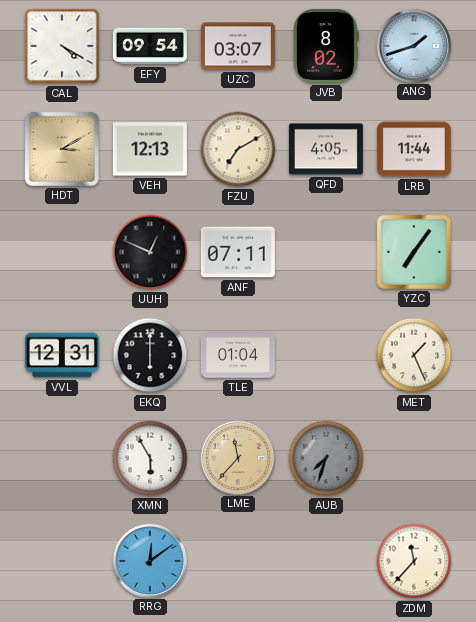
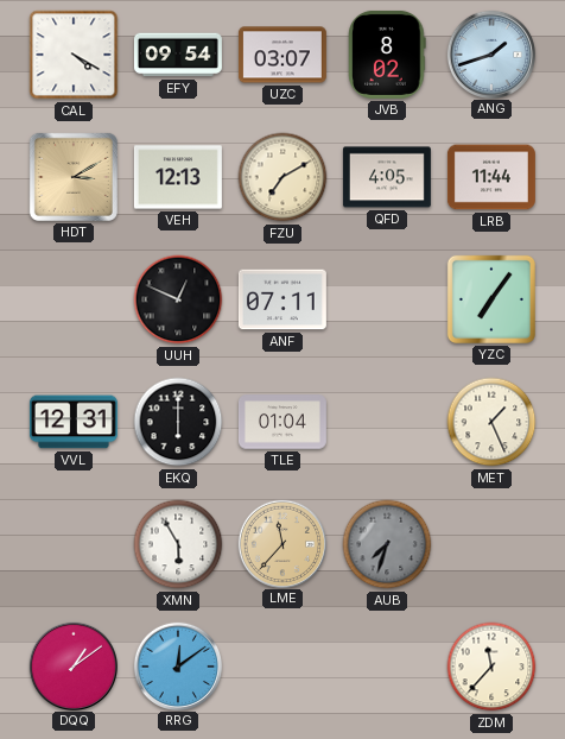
DQQ: none -> 1:09 (72, 665)
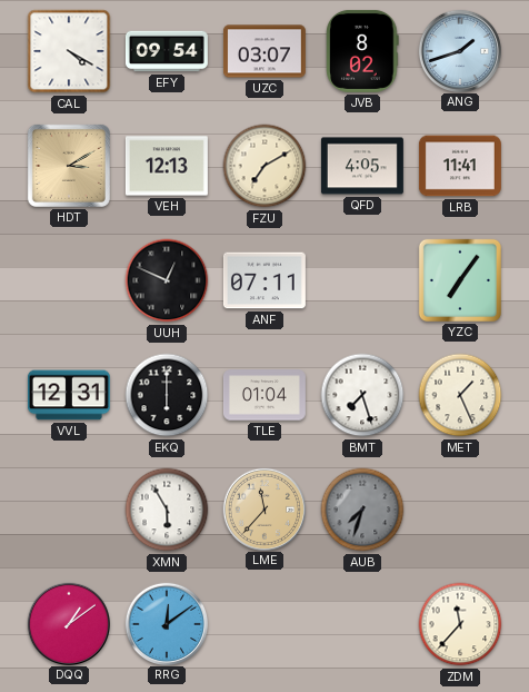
LRB: 11:44 -> 11:41 (460, 166)
BMT: none -> 7:27 (362, 395)
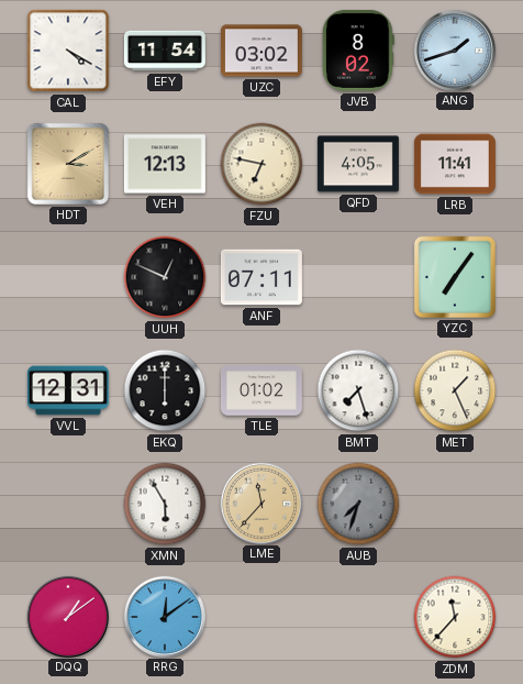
EFY: 09:54 -> 11:54 (165, 51)
UZC: 03:07 -> 03:02 (261, 51)
FZU: 7:10 -> 6:47 (261, 164)
TLE: 01:04 -> 01:02 (261, 390)
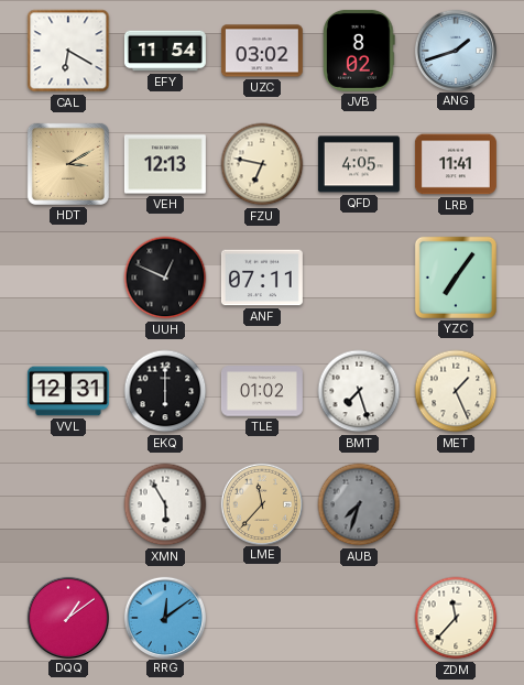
CAL: 4:20 -> 6:20 (68, 51)
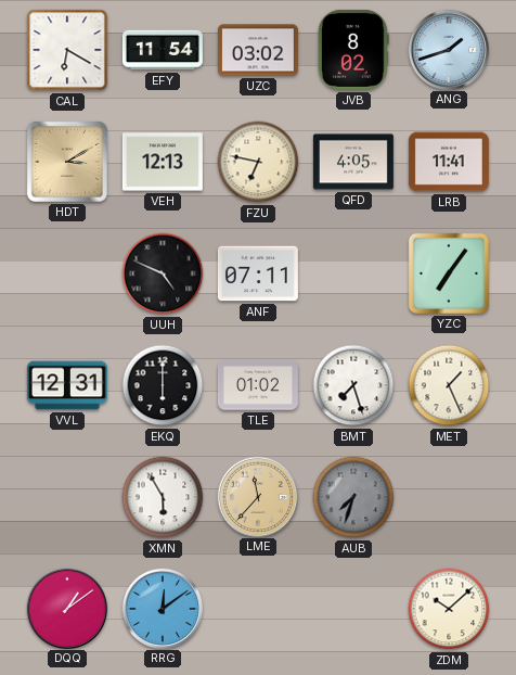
UUH: 12:49 -> 4:49 (163, 273)
ZDM: 11:37 -> 10:08 (449, 609)
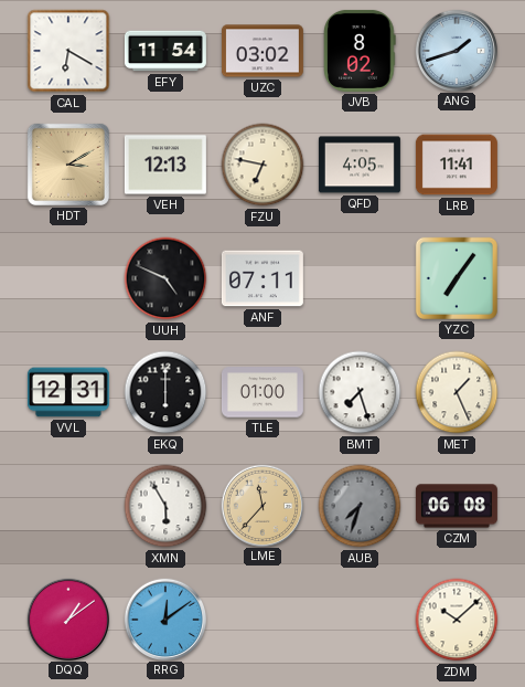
TLE: 01:02 -> 01:00 (262, 392)
CZM: none -> 06:08 (457, 506)
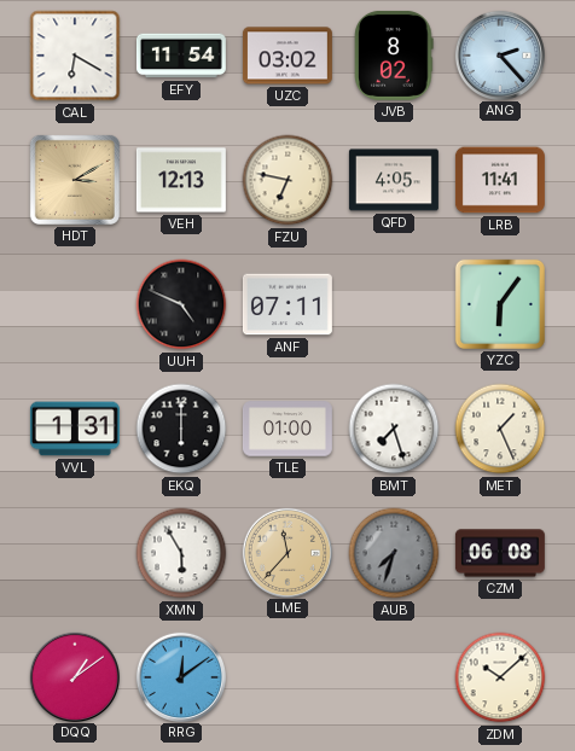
ANG: 1:42 -> 2:23 (499, 54)
YZC: 7:06 -> 6:06 (500, 304)
VVL: 12:31 -> 1:31 (75, 429)
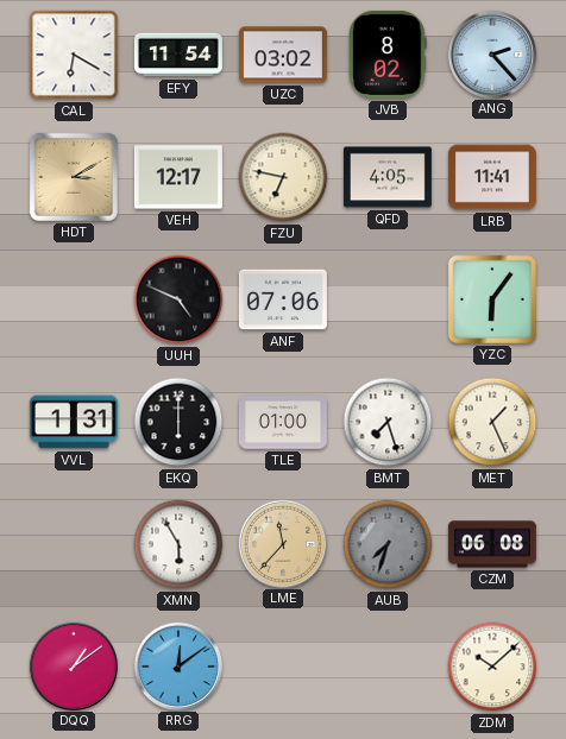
VEH: 12:13 -> 12:17 (178, 177)
ANF: 07:11 -> 07:06 (283, 299)
